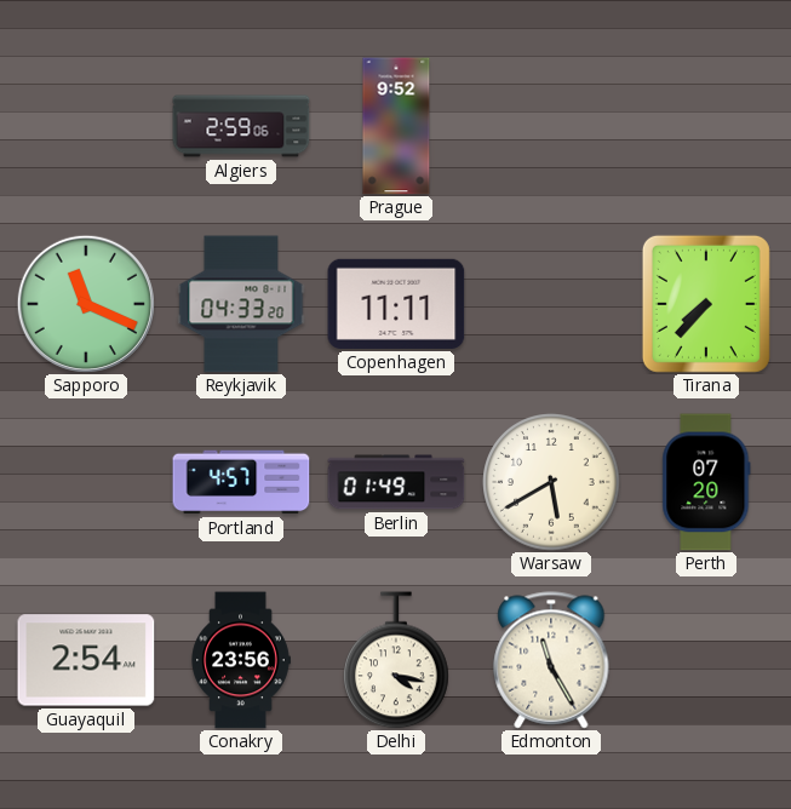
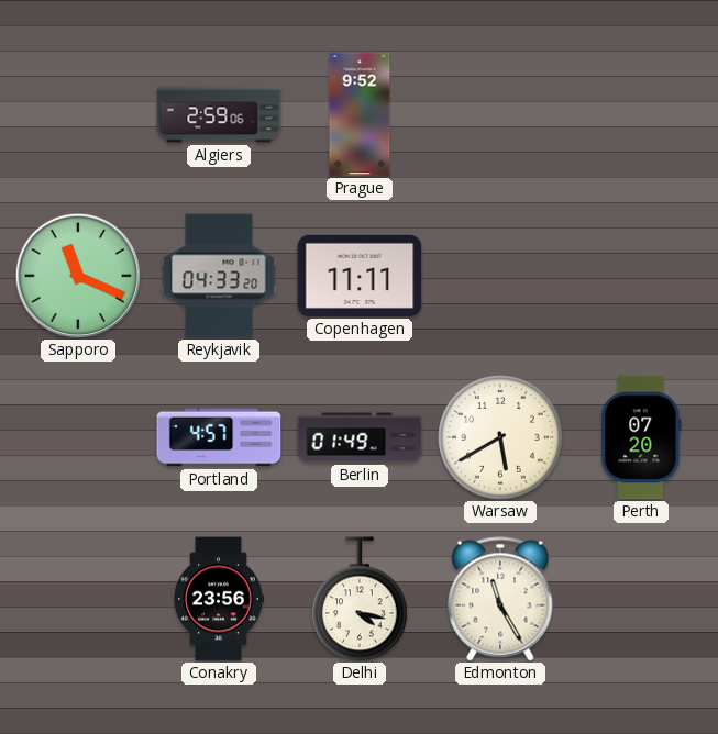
Tirana: 7:37 -> none (706, 304)
Guayaquil: 2:54 -> none (86, 660)
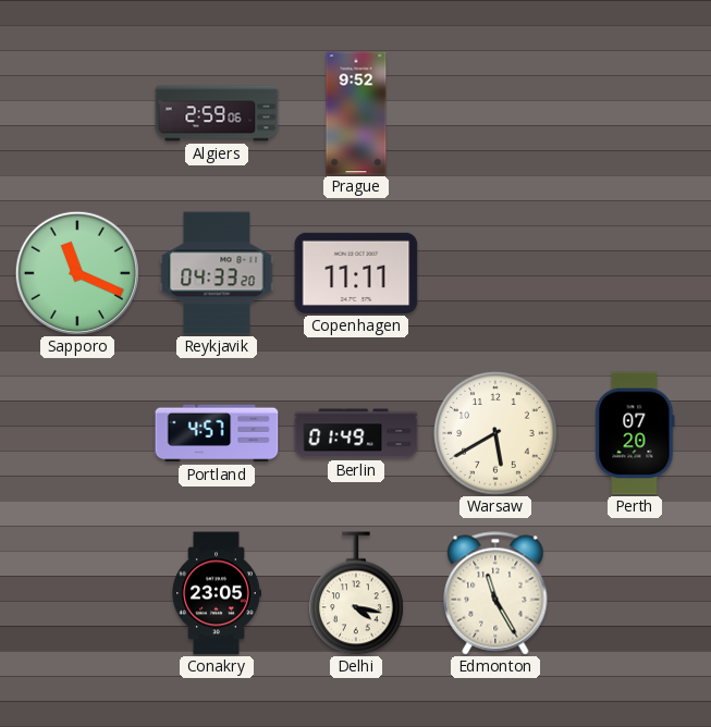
Conakry: 23:56 -> 23:05 (217, 593)
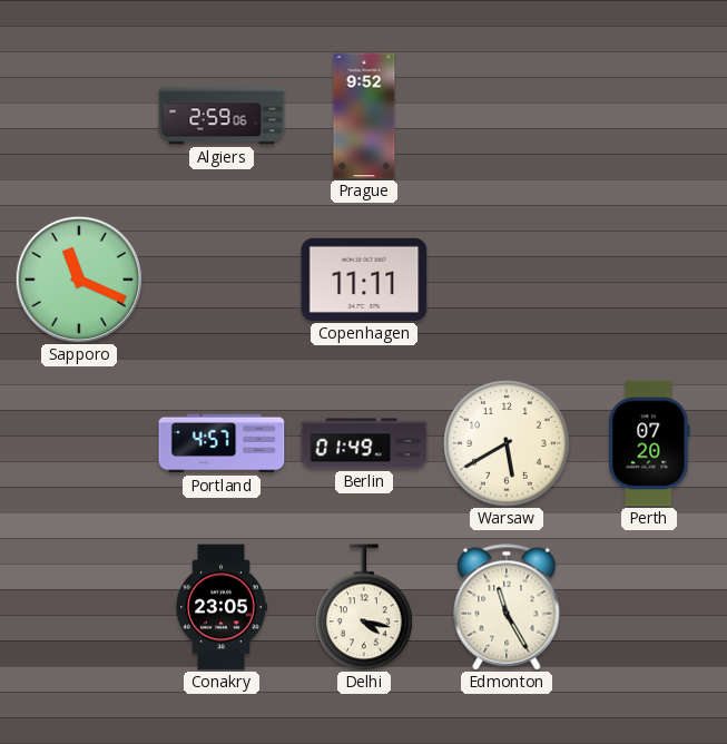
Reykjavik: 04:33 -> none (217, 273)
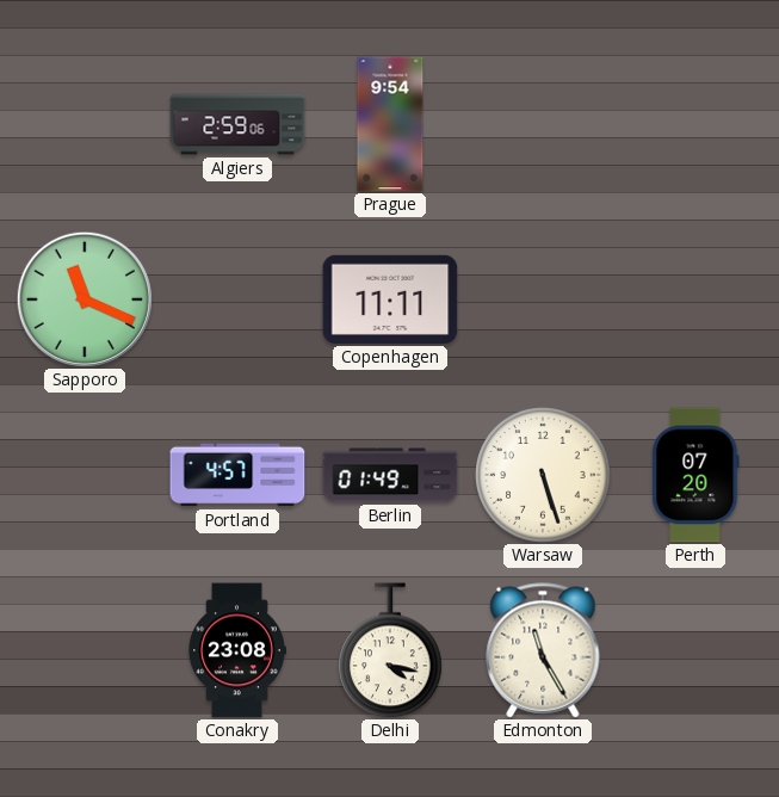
Prague: 9:52 -> 9:54 (390, 124)
Warsaw: 5:40 -> 5:27 (543, 475)
Conakry: 23:05 -> 23:08 (237, 650)
